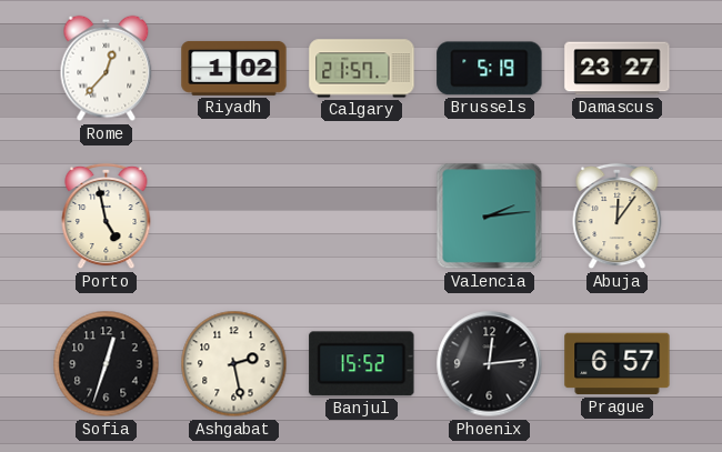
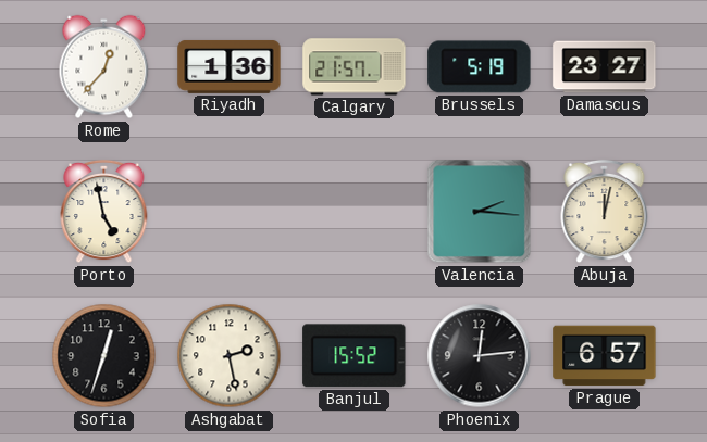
Riyadh: 1:02 -> 1:36 (230, 66)
Valencia: 2:14 -> 2:16 (480, 212)
Abuja: 12:06 -> 12:02 (605, 212)
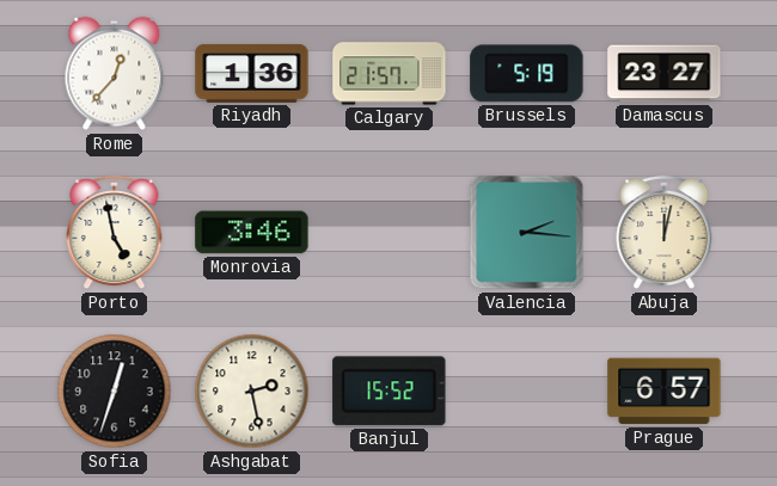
Monrovia: none -> 3:46 (252, 233)
Phoenix: 12:14 -> none (480, 356)
